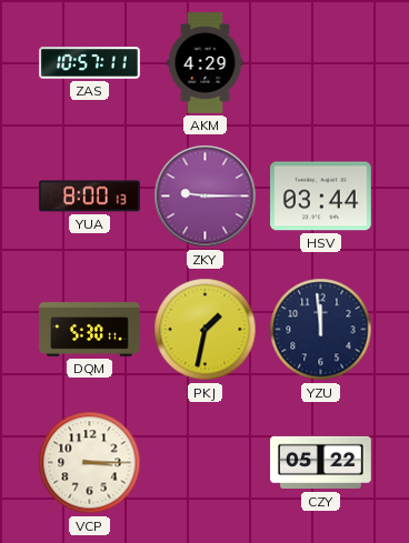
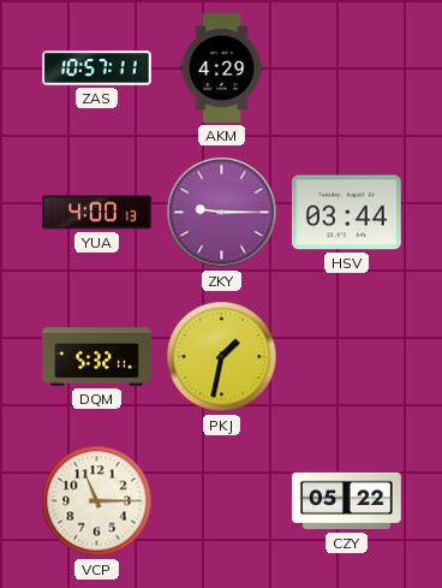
YUA: 8:00 -> 4:00 (97, 213)
DQM: 5:30 -> 5:32 (97, 357)
YZU: 11:59 -> none (321, 330)
VCP: 3:15 -> 11:15 (97, 501)
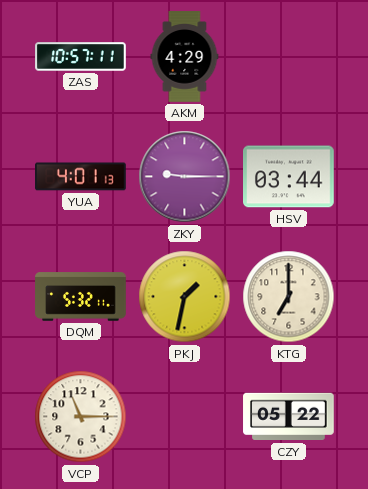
YUA: 4:00 -> 4:01 (81, 177)
KTG: none -> 7:00 (289, 297)
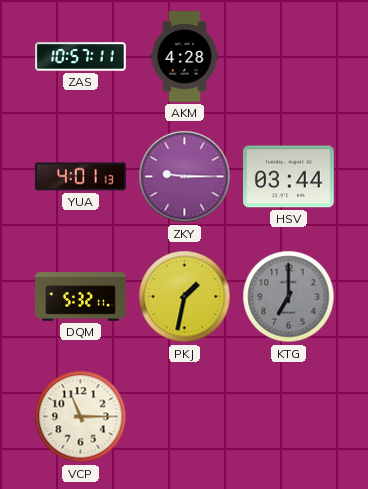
AKM: 4:29 -> 4:28 (185, 57)
KTG dial: cream -> grey (289, 297)
CZY: 05:22 -> none (289, 417)
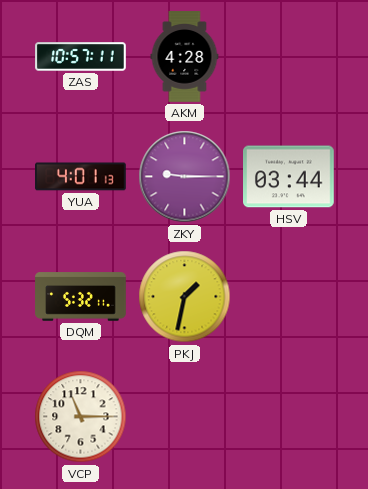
KTG: 7:00 -> none (289, 297)
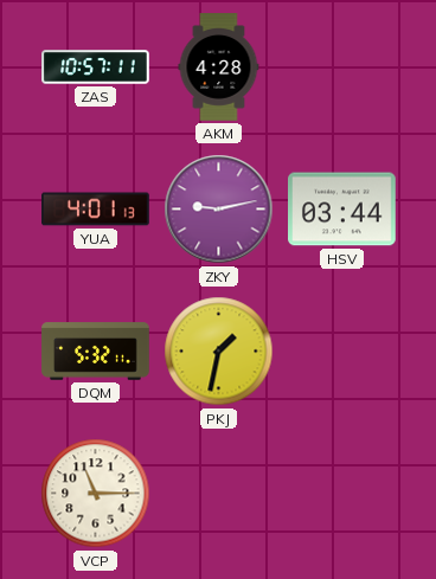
ZKY: 9:15 -> 9:13 (219, 210)
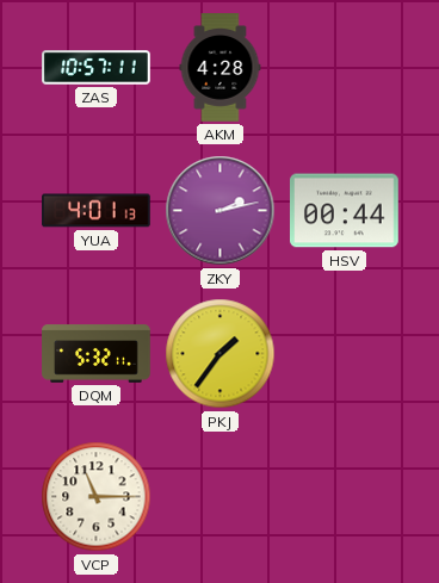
ZKY: 9:13 -> 2:13 (221, 211)
HSV: 03:44 -> 00:44 (345, 211)
PKJ: 1:32 -> 1:36 (221, 354)
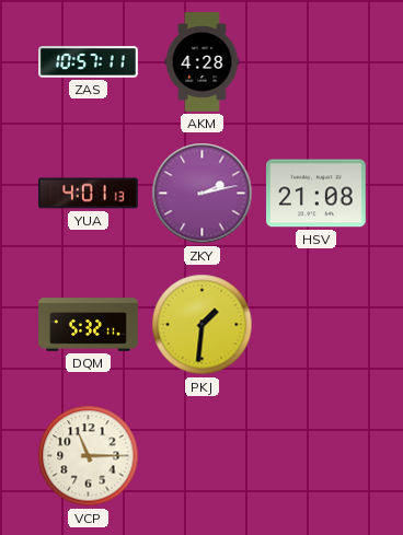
HSV: 00:44 -> 21:08 (316, 194)
PKJ: 1:36 -> 1:31 (203, 325)
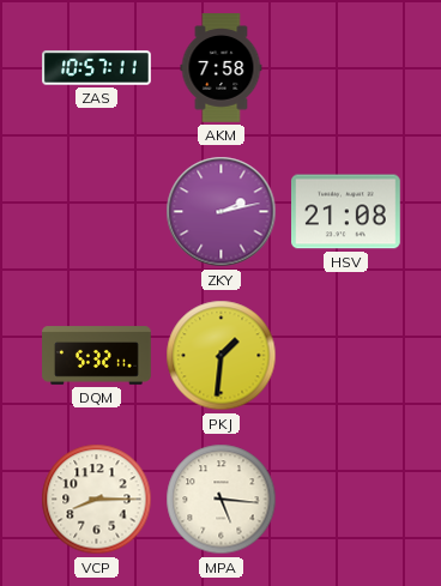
AKM: 4:28 -> 7:58 (222, 68)
YUA: 4:01 -> none (89, 194)
VCP: 11:15 -> 8:15 (97, 500)
MPA: none -> 5:16 (222, 500)
